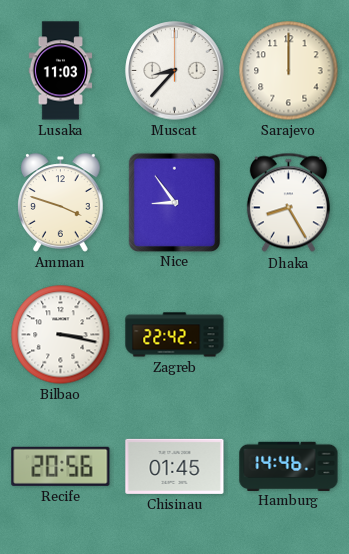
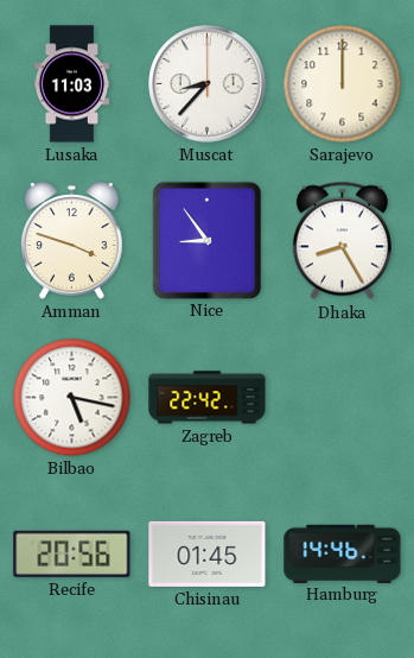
Bilbao: 3:17 -> 5:17 (72, 398)
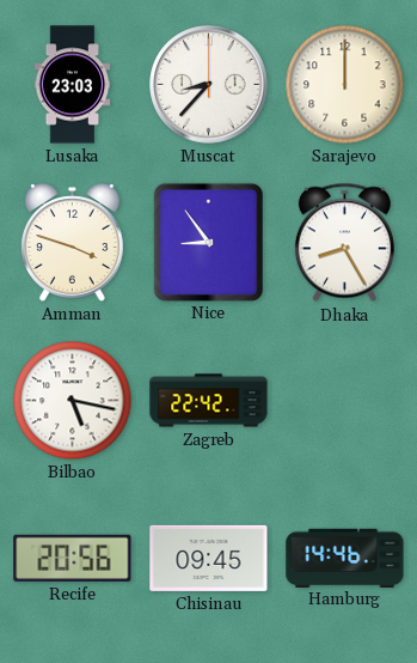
Lusaka: 11:03 -> 23:03 (73, 85)
Chisinau: 01:45 -> 09:45 (209, 558)
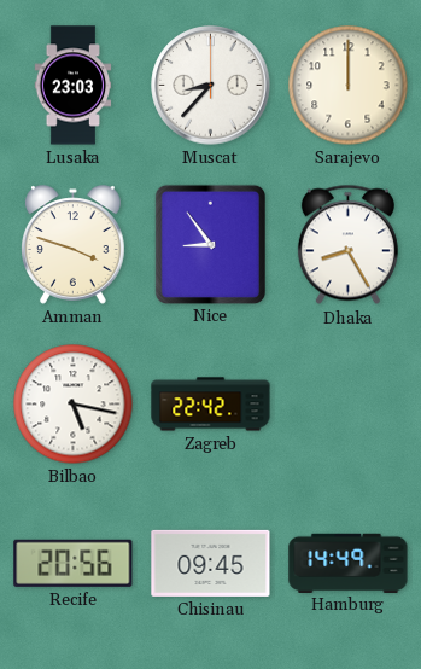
Hamburg: 14:46 -> 14:49 (349, 563)
